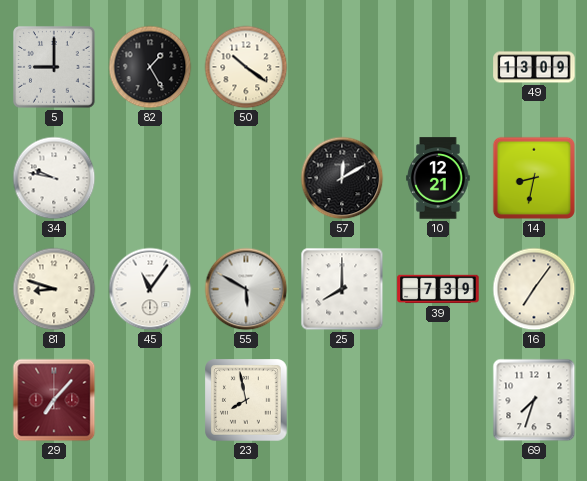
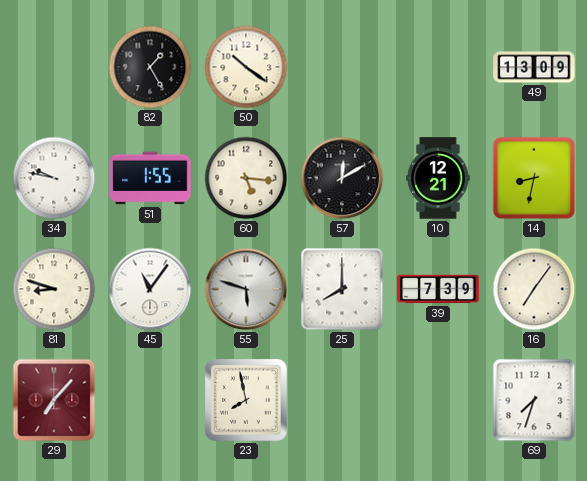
5: 9:00 -> none (55, 68)
51: none -> 1:55 (150, 178)
60: none -> 5:16 (246, 178)
55: 5:50 -> 5:48 (246, 289)
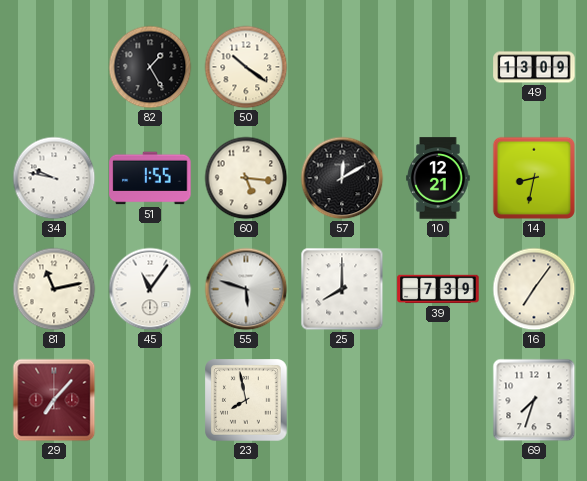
81: 8:48 -> 11:13 (54, 289)
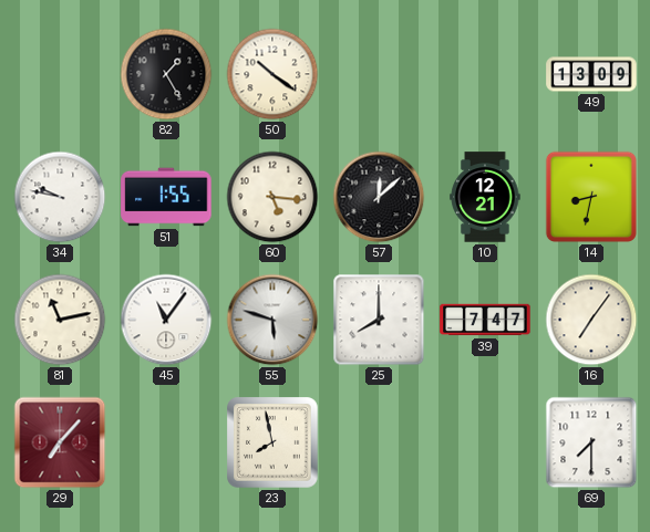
57: 12:10 -> 12:08 (379, 197)
39: 7:39 -> 7:47 (485, 320)
69: 7:33 -> 7:30 (591, 442)
